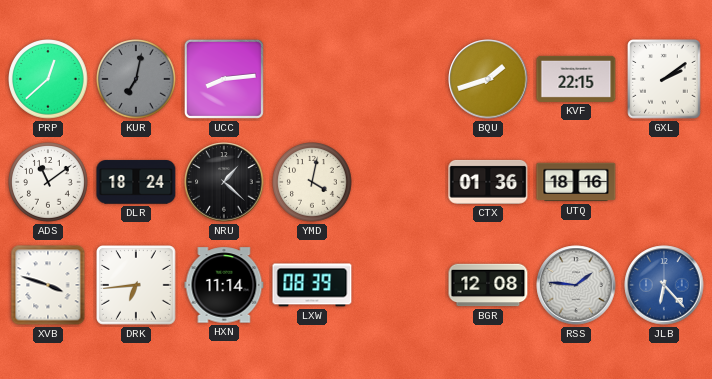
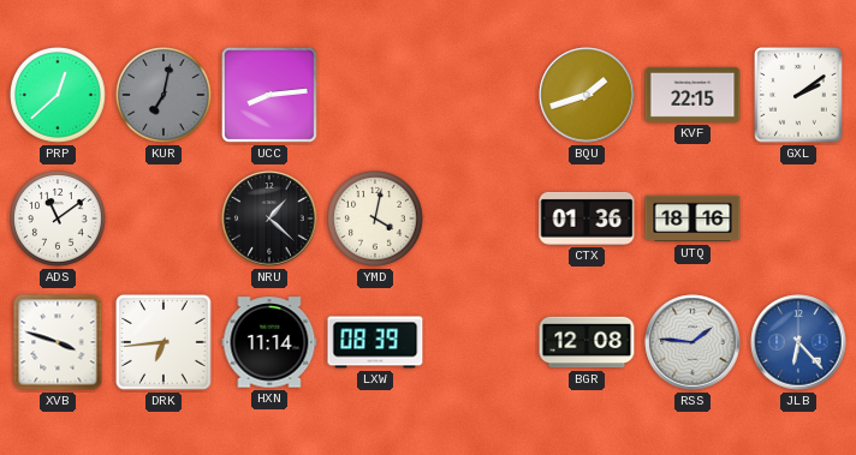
DLR: 18:24 -> none (136, 182)
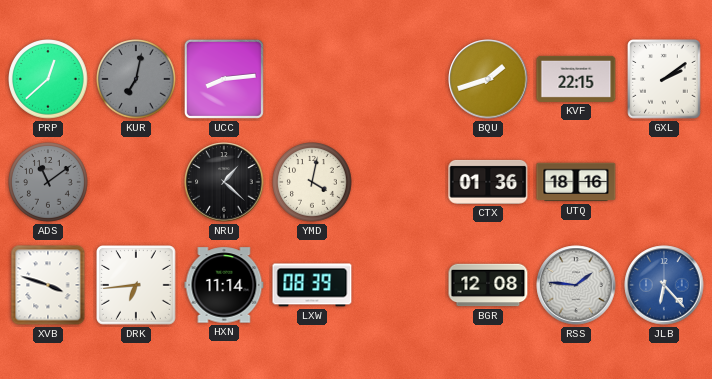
ADS dial: white -> grey (49, 183)
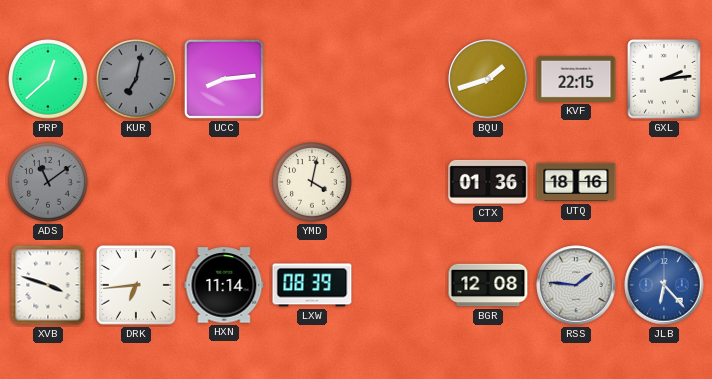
GXL: 2:09 -> 2:14 (664, 79)
NRU: 1:22 -> none (224, 182)
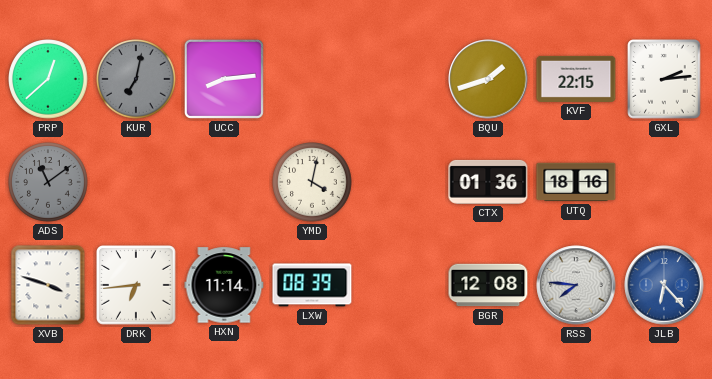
RSS: 1:46 -> 7:46 (576, 285)
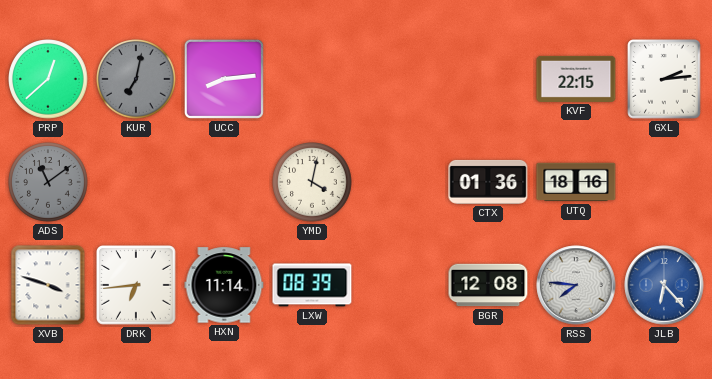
BQU: 1:42 -> none (488, 79)
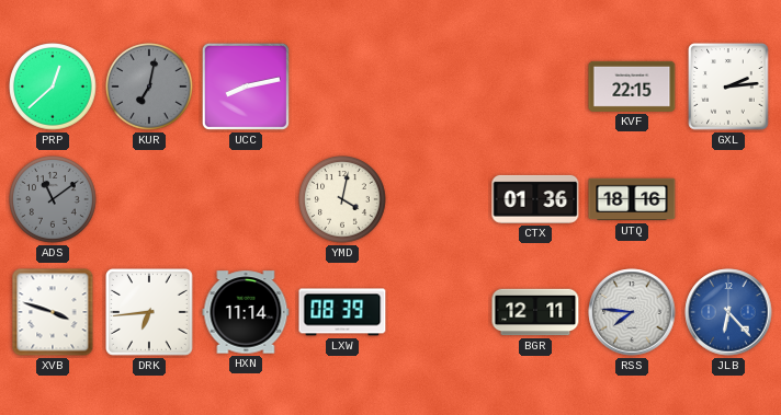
UCC: 8:14 -> 8:13 (246, 87)
BGR: 12:08 -> 12:11 (535, 312)
